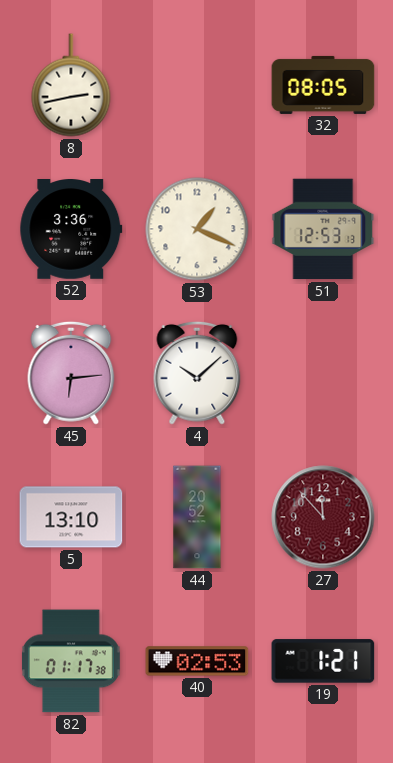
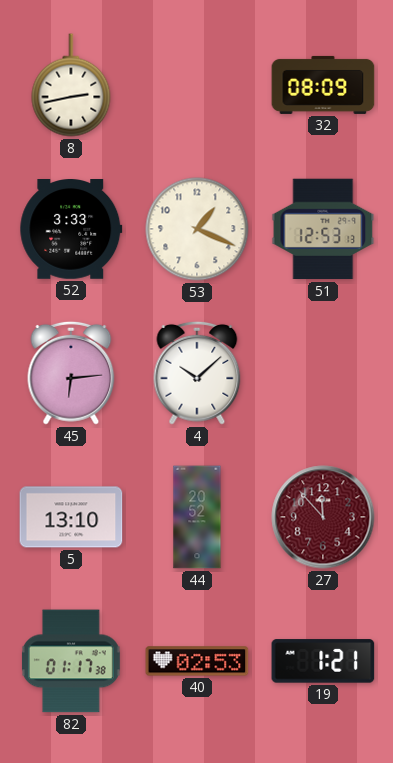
32: 08:05 -> 08:09 (323, 85)
52: 3:36 -> 3:33 (71, 230)
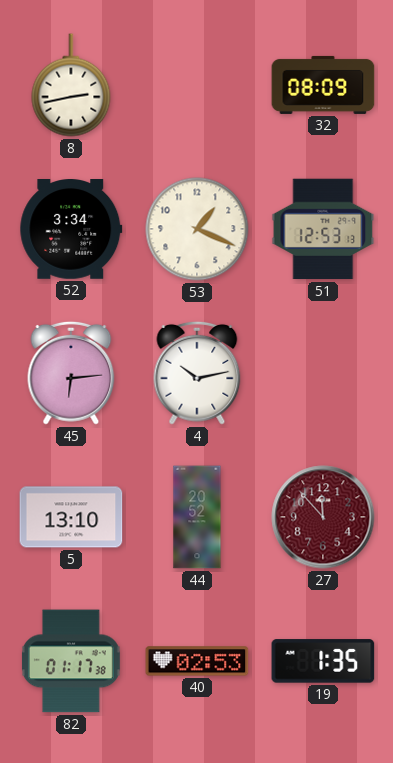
52: 3:33 -> 3:34 (71, 230)
4: 10:08 -> 10:13 (197, 373)
19: 1:21 -> 1:35 (323, 661)
